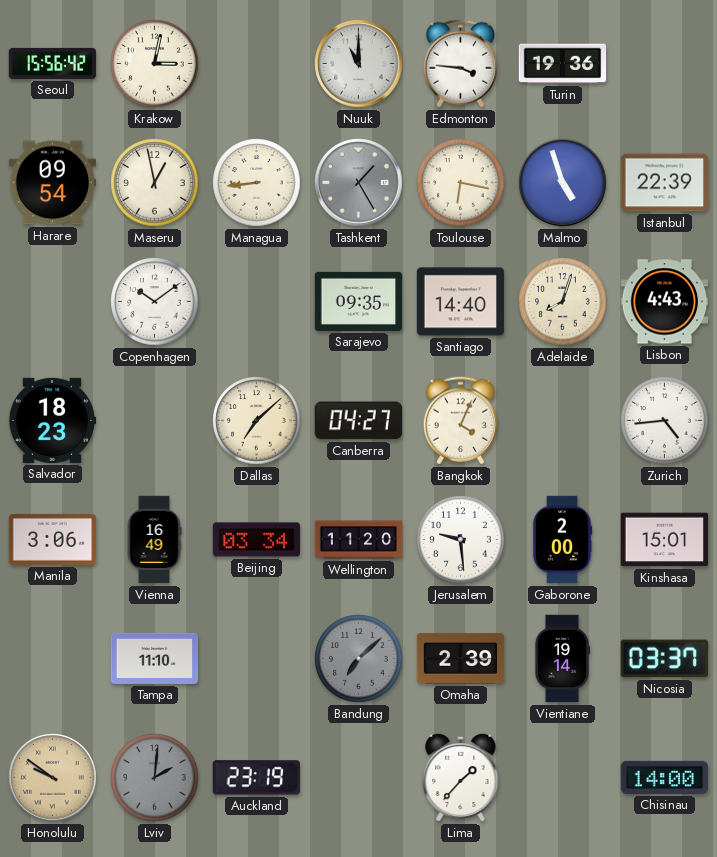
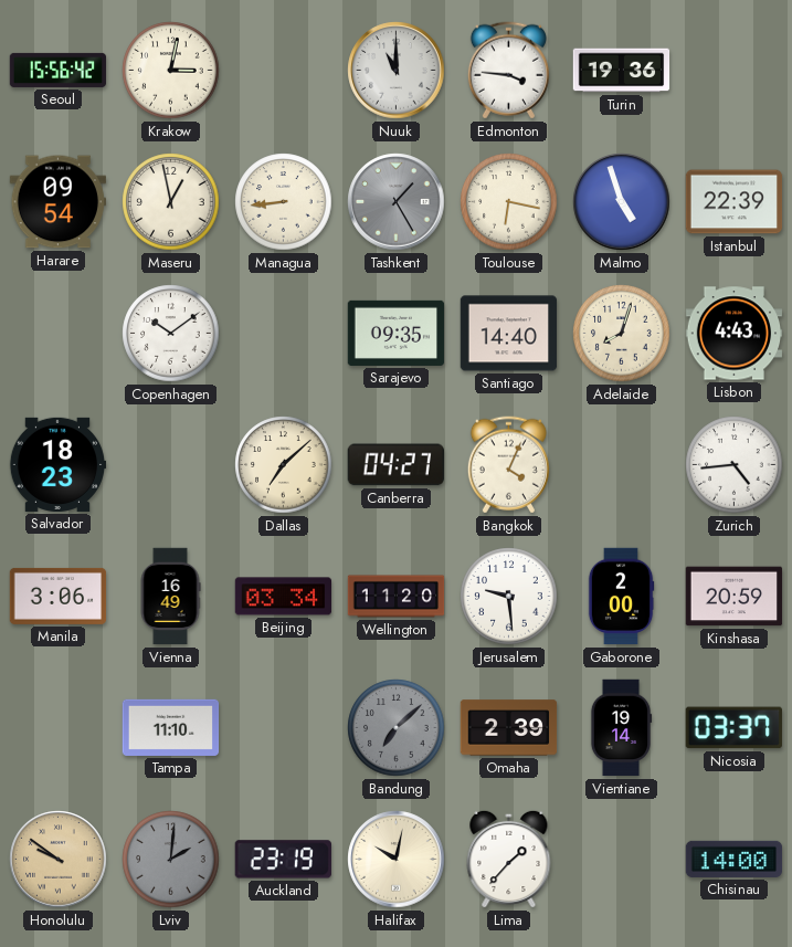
Kinshasa: 15:01 -> 20:59 (735, 597)
Halifax: none -> 10:02 (397, 860)
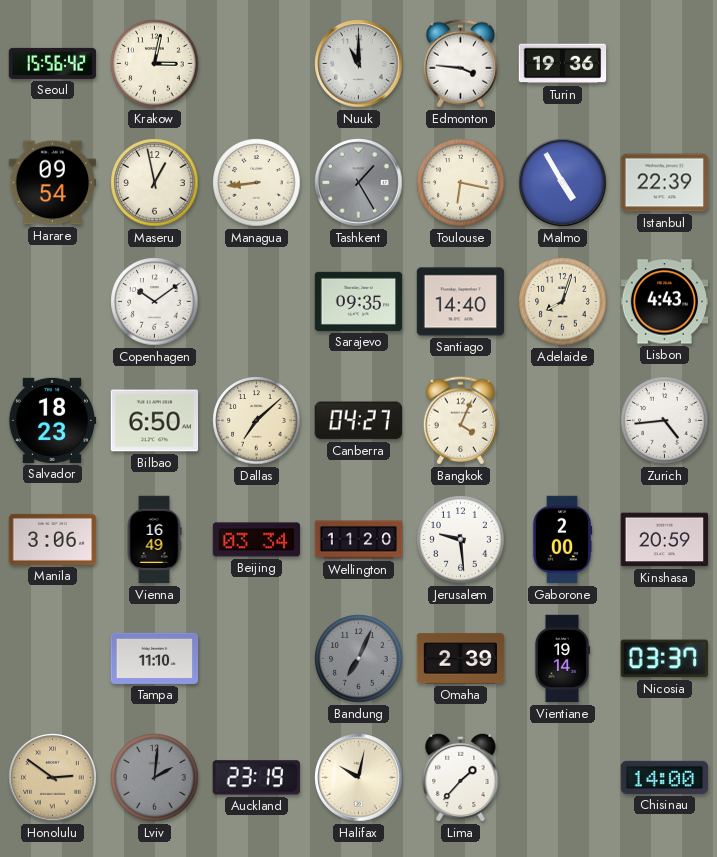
Malmo: 4:57 -> 4:55 (563, 183)
Bilbao: none -> 6:50 (155, 421)
Bandung: 7:08 -> 7:04 (359, 659)
Honolulu: 9:51 -> 2:51 (53, 778)
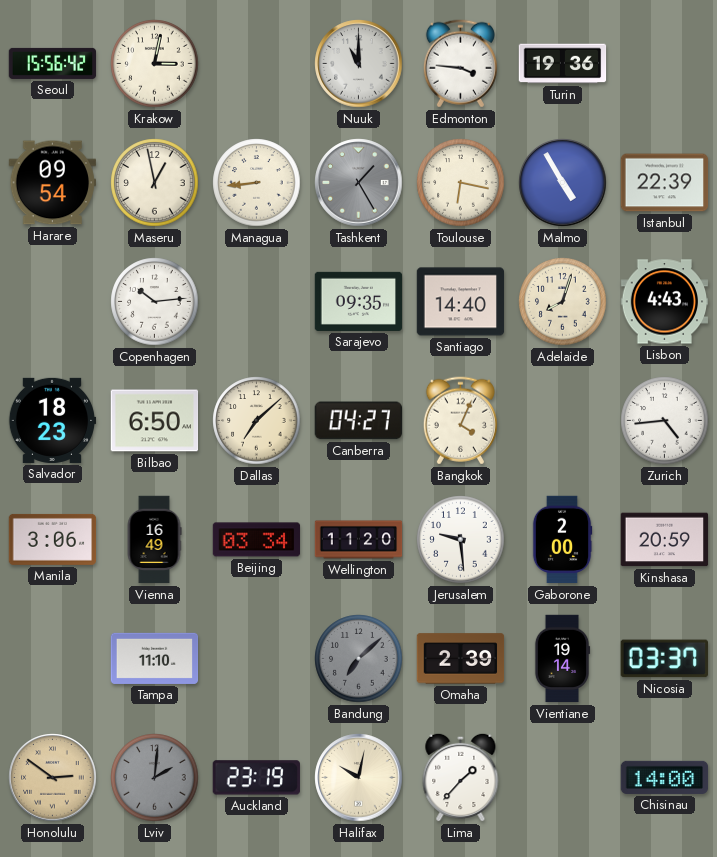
Copenhagen: 10:09 -> 10:14 (155, 302)
Bandung: 7:04 -> 7:08 (359, 659)
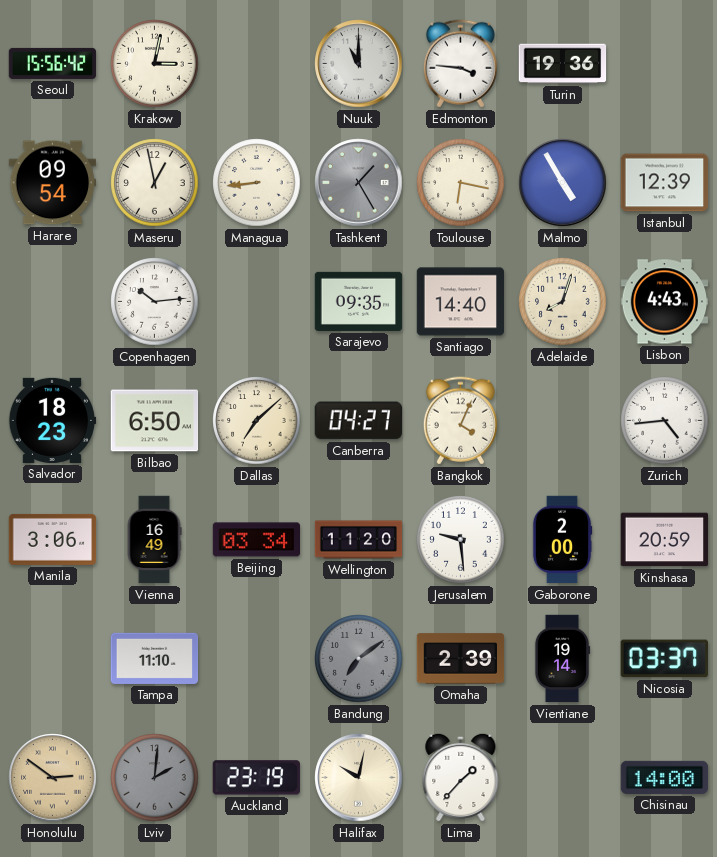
Istanbul: 22:39 -> 12:39 (665, 183)
Bandung: 7:08 -> 7:09 (359, 659)
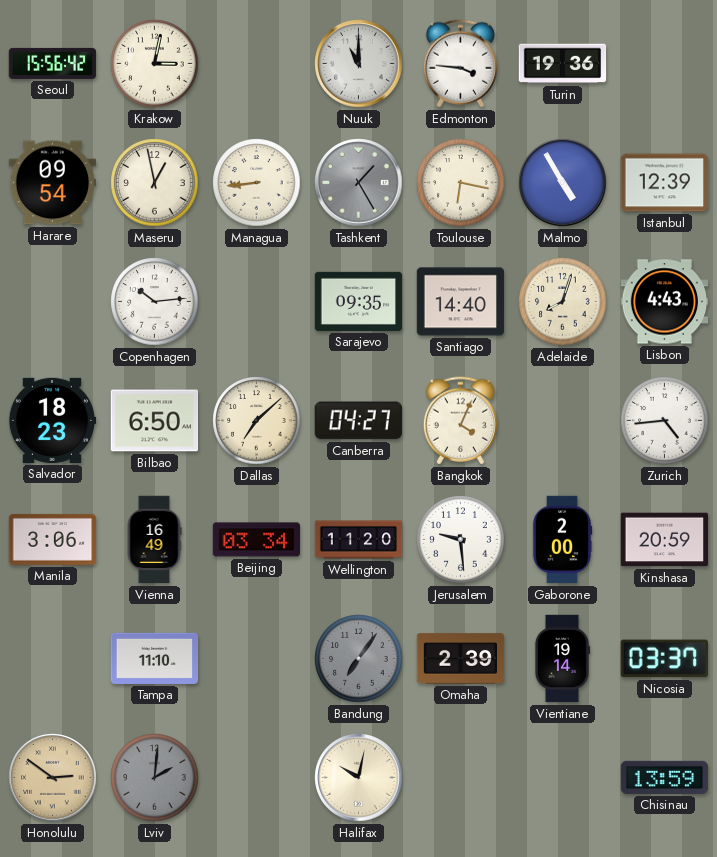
Bandung: 7:09 -> 7:06 (359, 659)
Auckland: 23:19 -> none (256, 778)
Lima: 1:37 -> none (461, 777)
Chisinau: 14:00 -> 13:59 (665, 777)
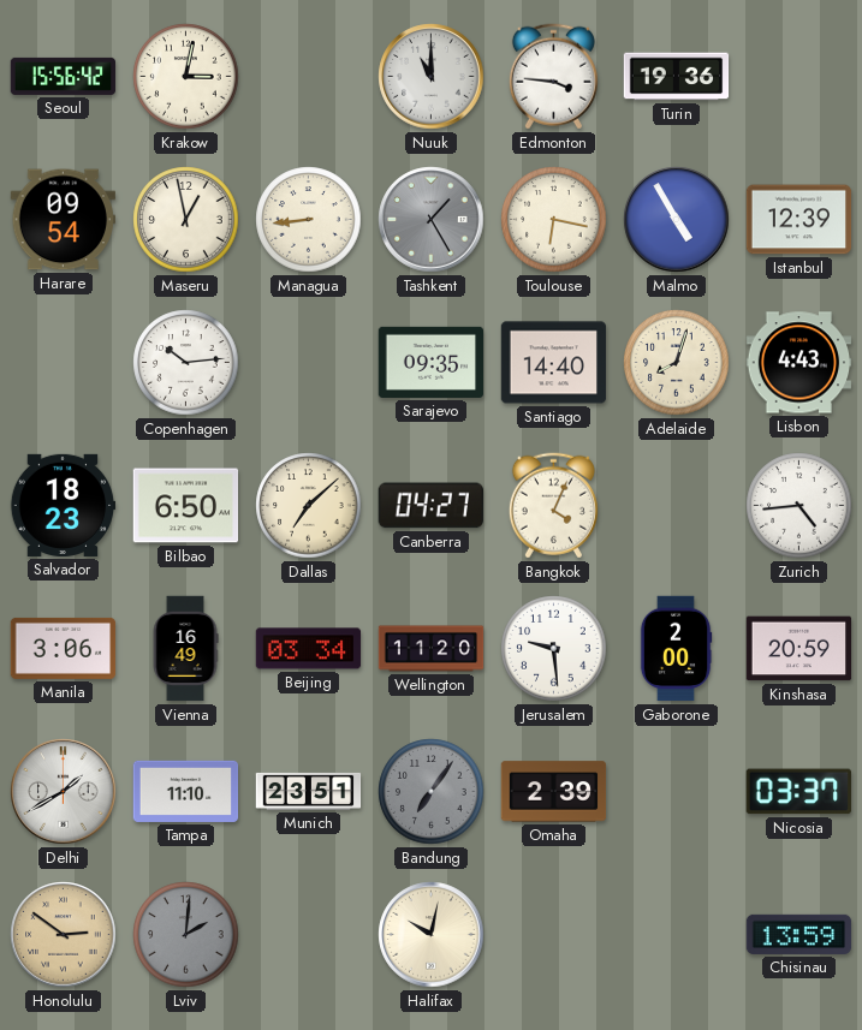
Delhi: none -> 1:40 (64, 792)
Munich: none -> 23:51 (309, 791)
Vientiane: 19:14 -> none (562, 659)
